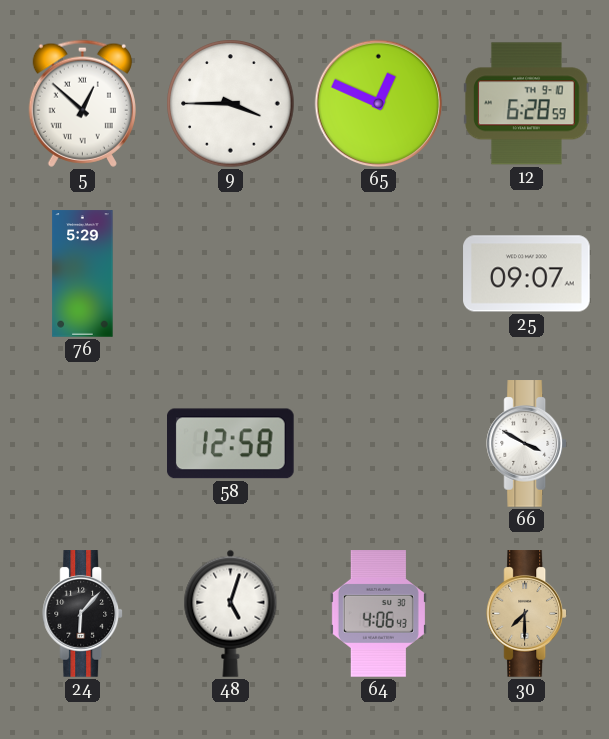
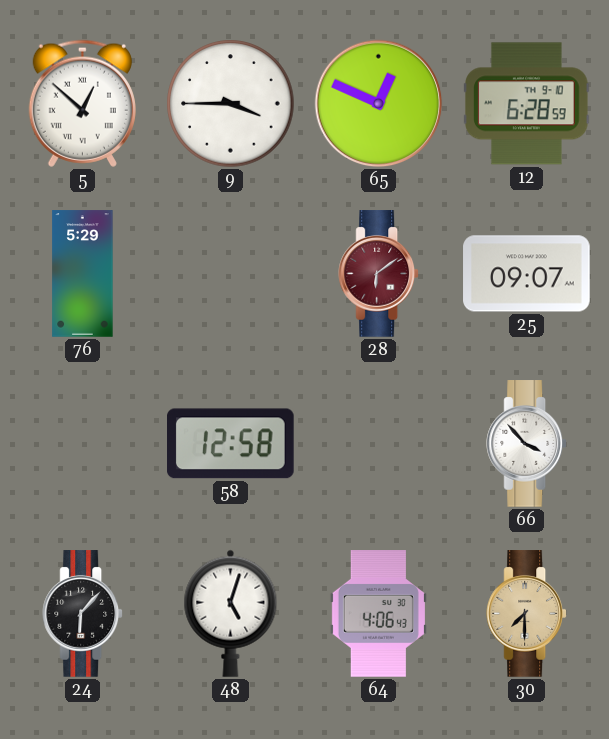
28: none -> 6:09 (379, 274)
66: 3:50 -> 3:53 (527, 444)
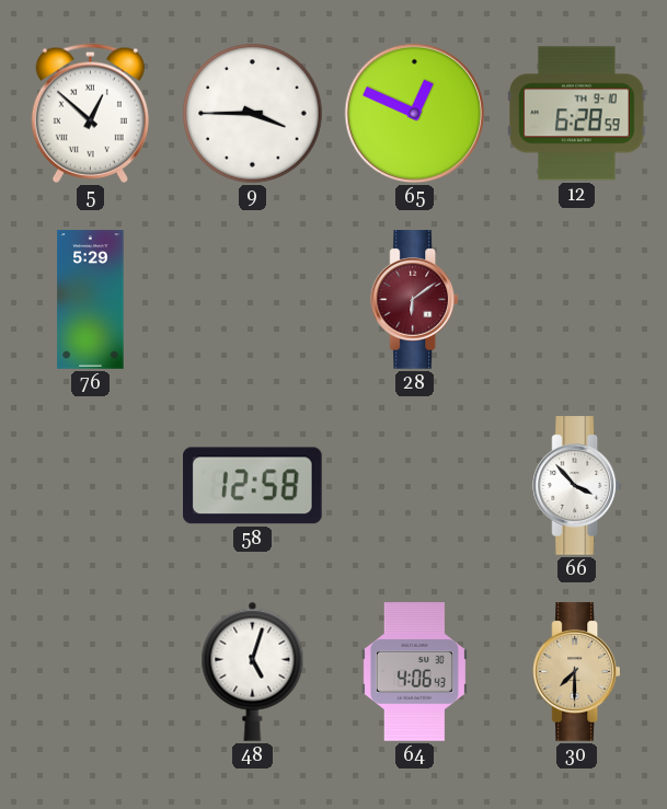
25: 09:07 -> none (527, 274)
24: 6:07 -> none (83, 614)
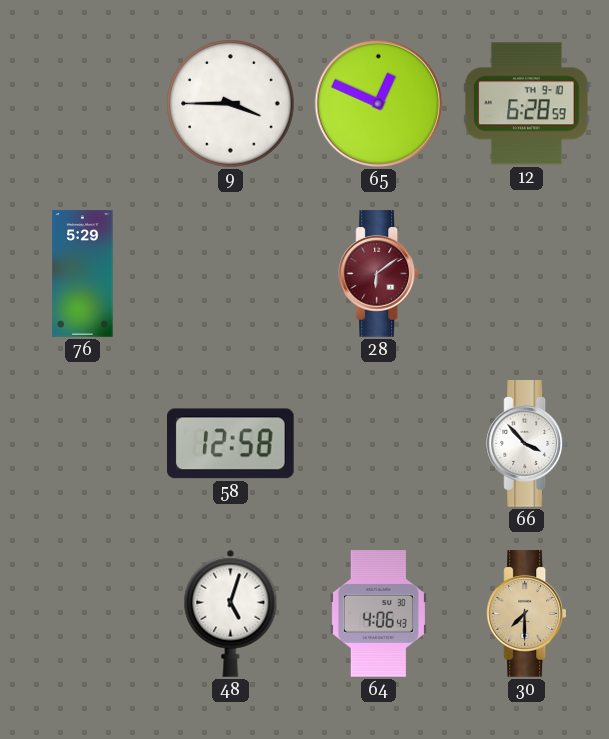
5: 12:52 -> none (90, 113)
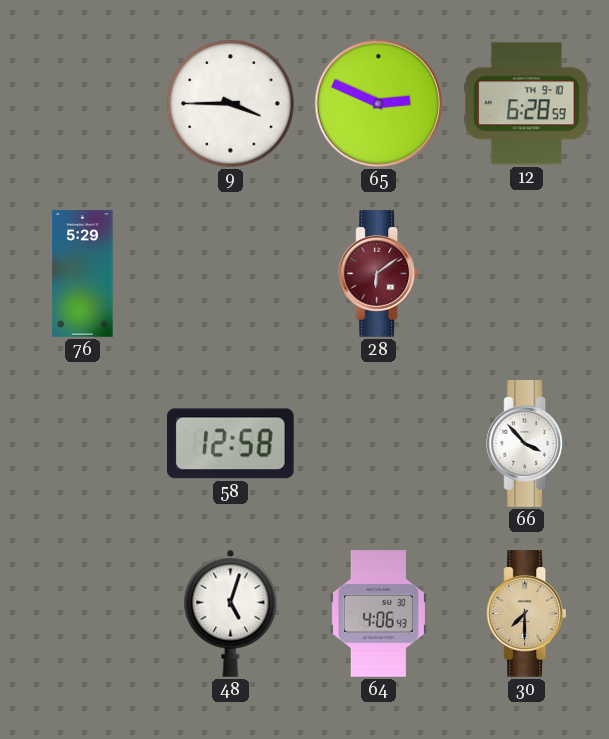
65: 12:49 -> 2:49 (379, 104)
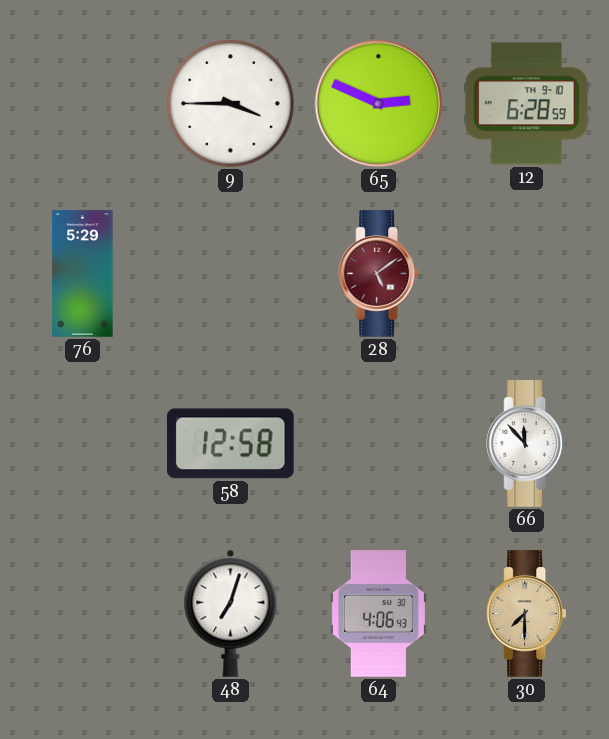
28: 6:09 -> 5:09 (379, 274)
66: 3:53 -> 11:53 (527, 444)
48: 5:03 -> 7:03 (231, 613)
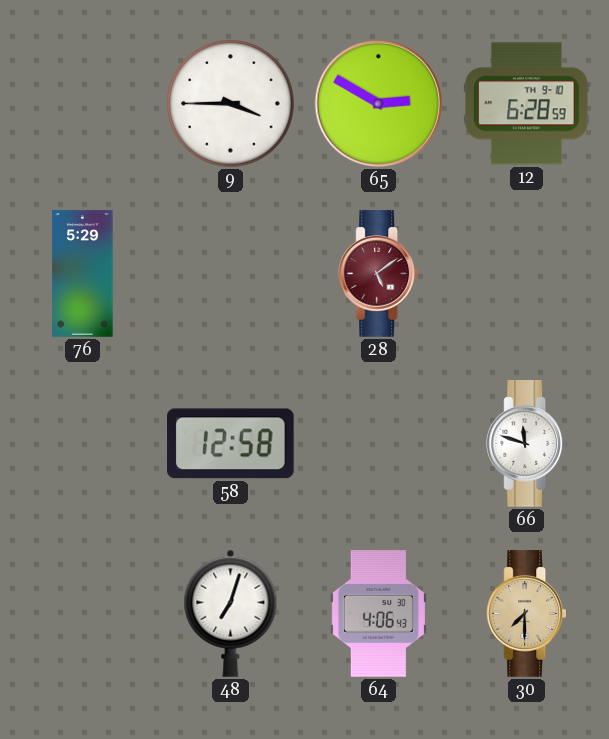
65: 2:49 -> 2:50 (379, 104)
66: 11:53 -> 11:48 (527, 444)
